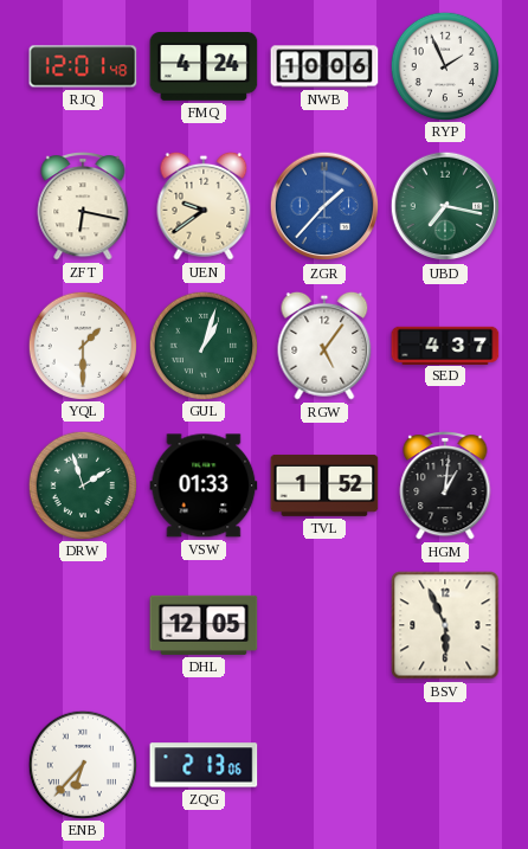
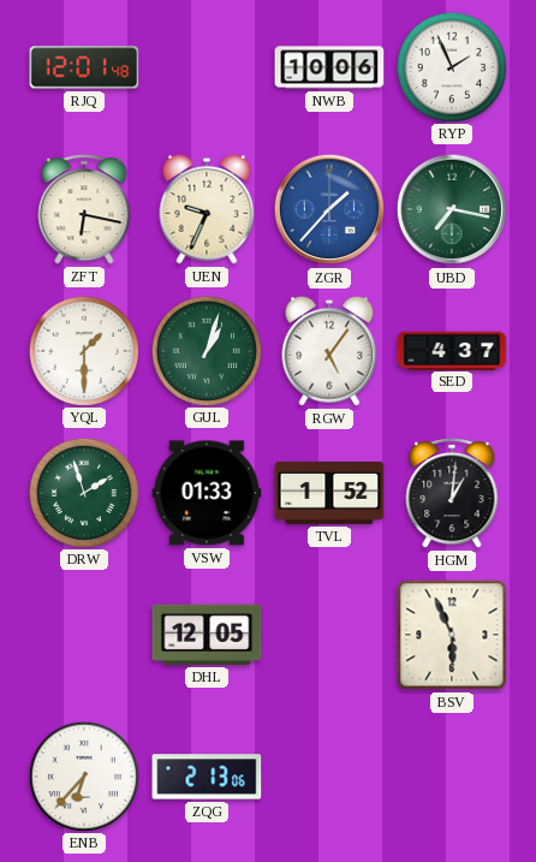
FMQ: 4:24 -> none (204, 66)
UEN: 9:39 -> 9:34 (207, 209)
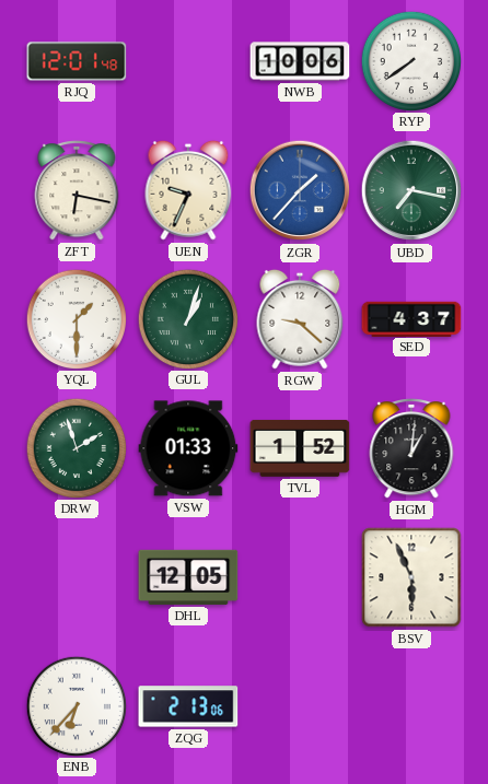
RYP: 1:56 -> 7:39 (410, 60)
RGW: 5:06 -> 9:22 (300, 319)
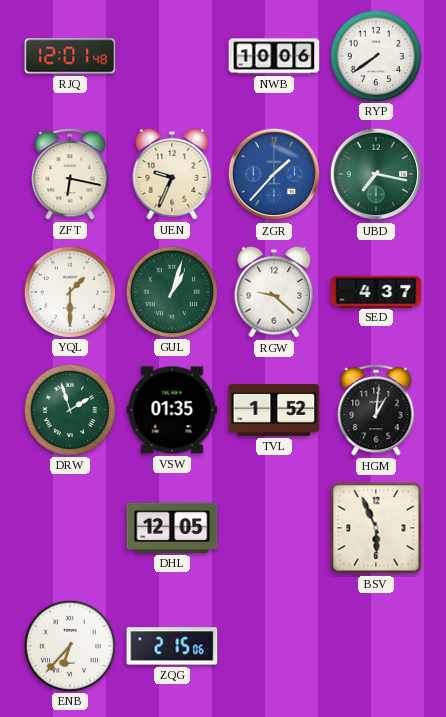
VSW: 01:33 -> 01:35 (172, 410)
ZQG: 2:13 -> 2:15 (172, 646)
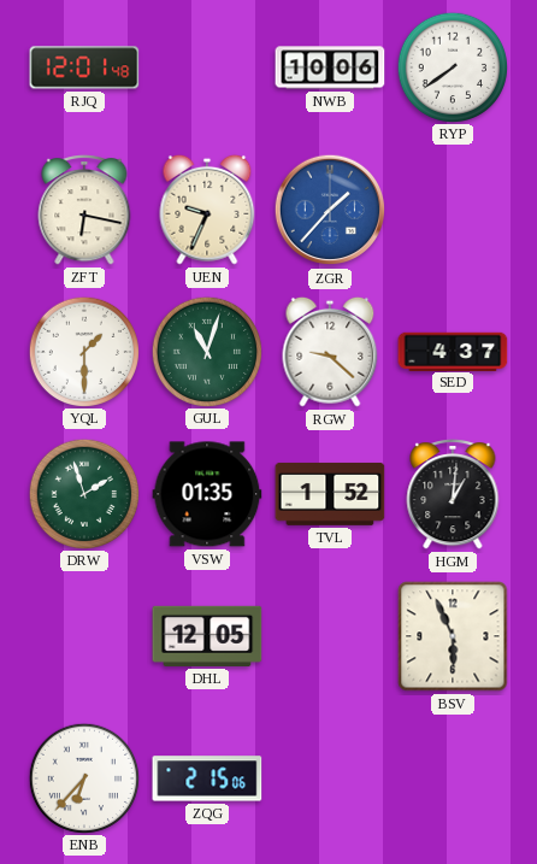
UBD: 7:17 -> none (376, 174)
GUL: 1:03 -> 11:03 (206, 351)
